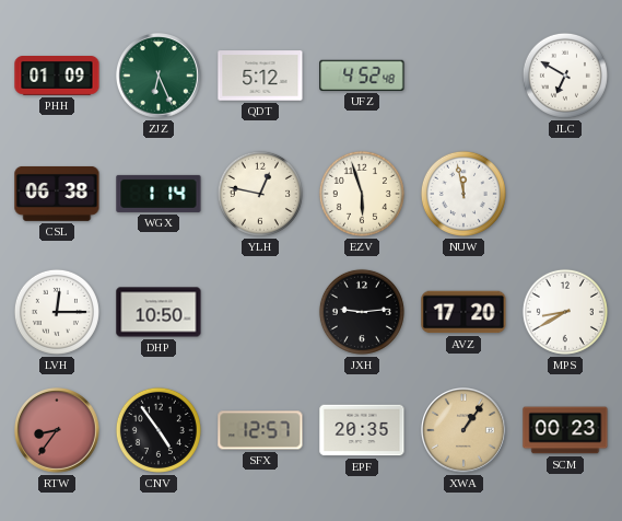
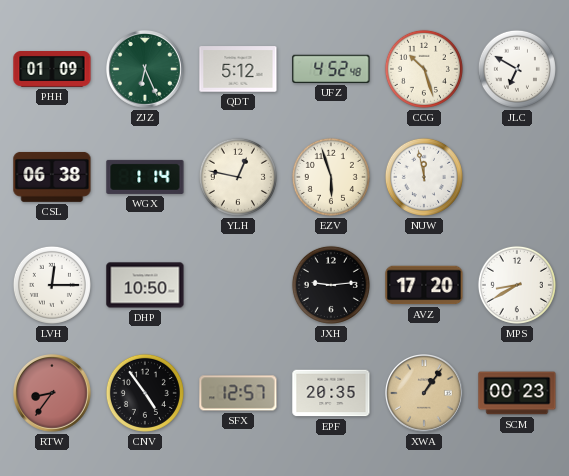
CCG: none -> 10:27 (424, 69)
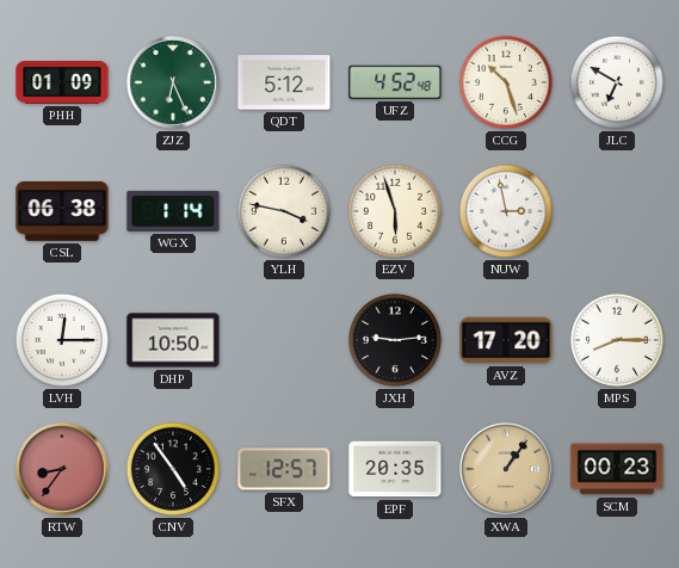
YLH: 12:47 -> 3:47 (284, 211)
NUW: 11:58 -> 2:58 (506, 211)
MPS: 8:40 -> 8:15 (617, 340)
